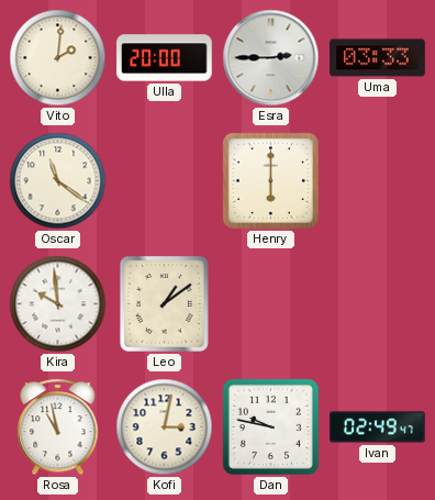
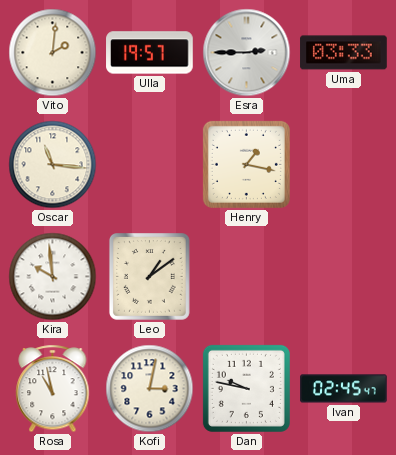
Ulla: 20:00 -> 19:57 (150, 53)
Oscar: 11:21 -> 11:16 (53, 165)
Henry: 6:00 -> 1:17 (246, 164)
Ivan: 02:49 -> 02:45 (344, 389)
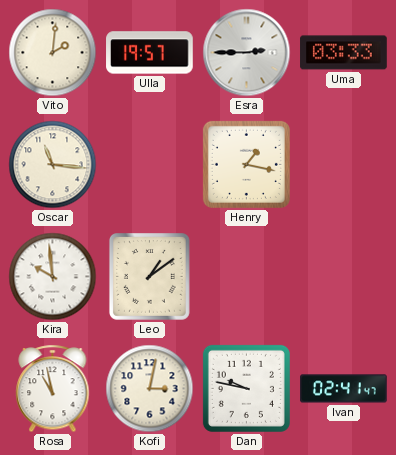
Ivan: 02:45 -> 02:41 (344, 389)
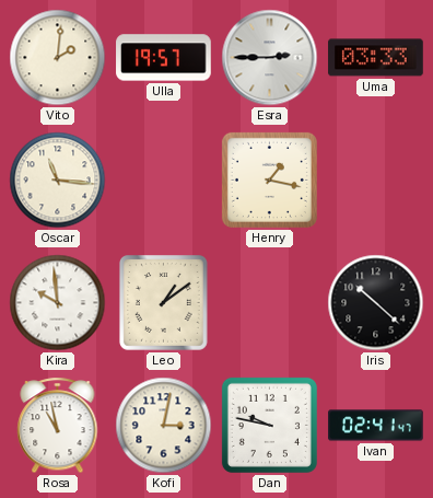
Iris: none -> 10:22 (376, 303)
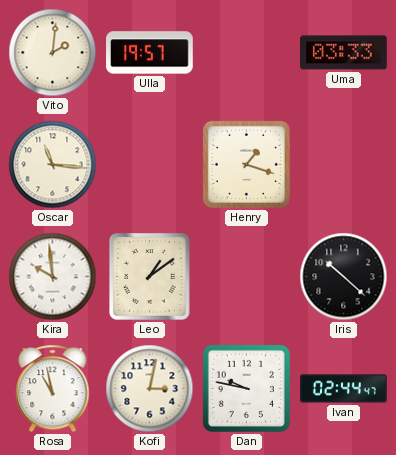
Esra: 2:45 -> none (270, 58)
Henry: 1:17 -> 1:18 (246, 164)
Ivan: 02:41 -> 02:44 (344, 389)
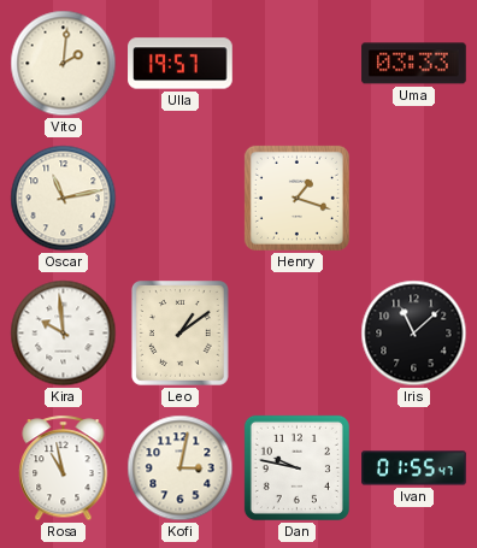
Oscar: 11:16 -> 11:13 (64, 199)
Iris: 10:22 -> 11:08 (414, 334)
Ivan: 02:44 -> 01:55 (414, 469)
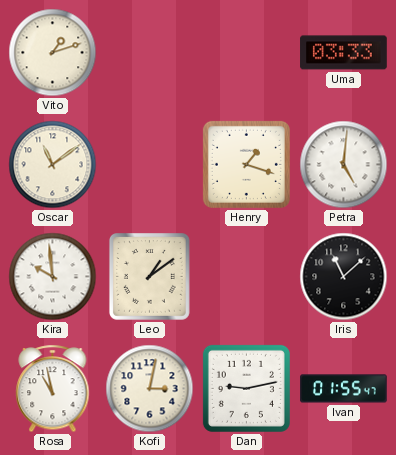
Vito: 2:01 -> 1:12 (53, 53)
Ulla: 19:57 -> none (181, 64)
Oscar: 11:13 -> 11:09 (53, 165)
Petra: none -> 5:01 (344, 165)
Dan: 9:47 -> 9:13 (246, 388)
